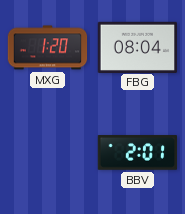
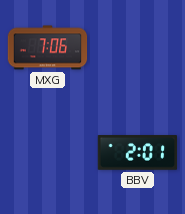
MXG: 1:20 -> 7:06 (48, 48)
FBG: 08:04 -> none (138, 47)
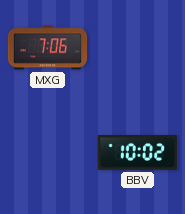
BBV: 2:01 -> 10:02 (138, 153)
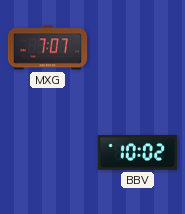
MXG: 7:06 -> 7:07 (48, 48)
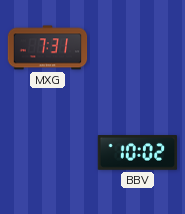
MXG: 7:07 -> 7:31 (48, 48)
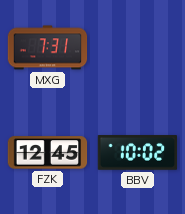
FZK: none -> 12:45 (48, 153)
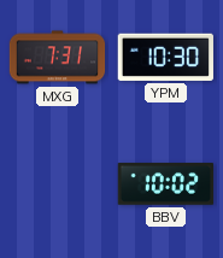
YPM: none -> 10:30 (165, 57)
FZK: 12:45 -> none (48, 153)
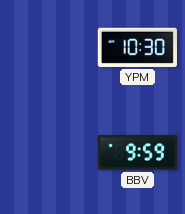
MXG: 7:31 -> none (58, 58)
BBV: 10:02 -> 9:59 (138, 153)
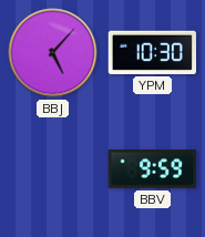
BBJ: none -> 5:07 (53, 53)
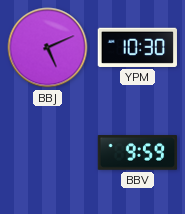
BBJ: 5:07 -> 5:11 (48, 48)
